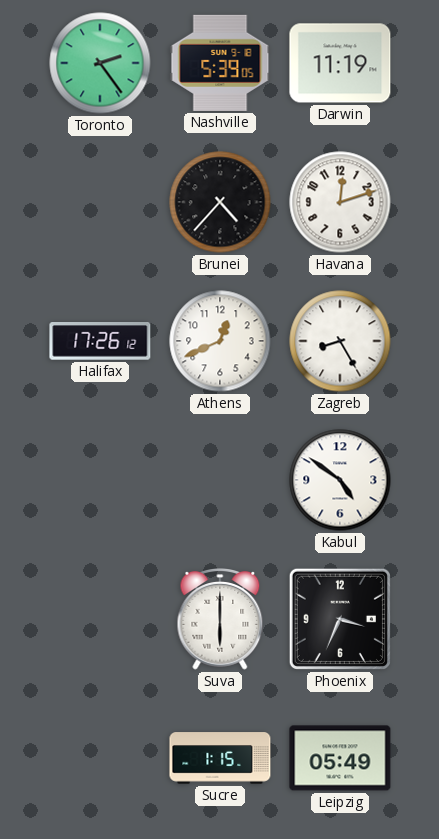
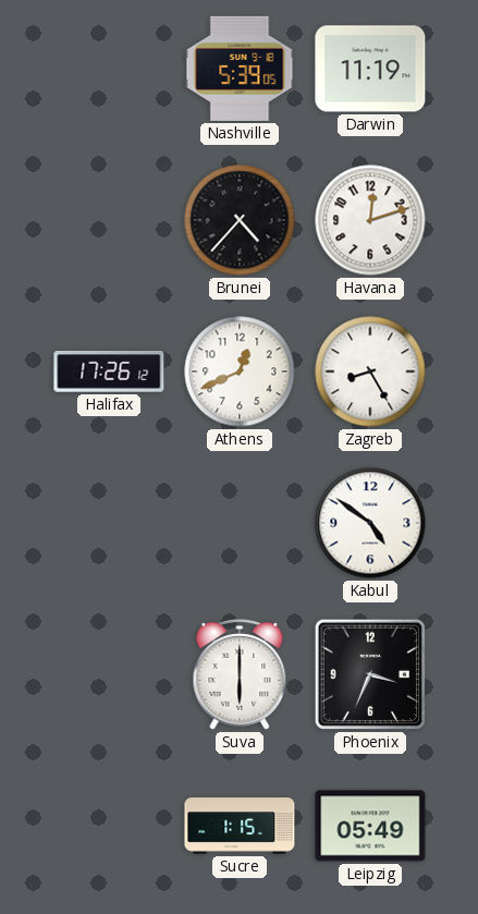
Toronto: 2:24 -> none (100, 63)
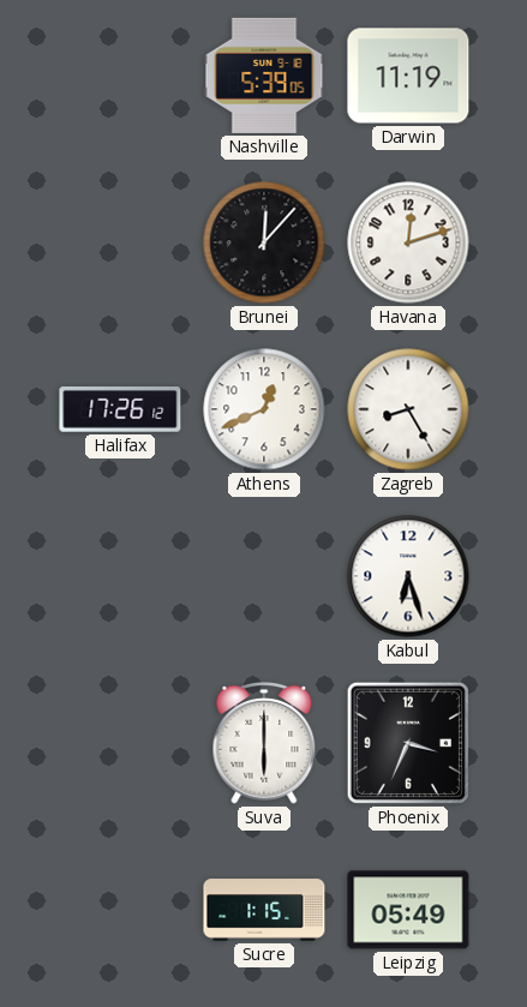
Brunei: 4:37 -> 12:07 (264, 242)
Kabul: 4:51 -> 6:27 (408, 576)
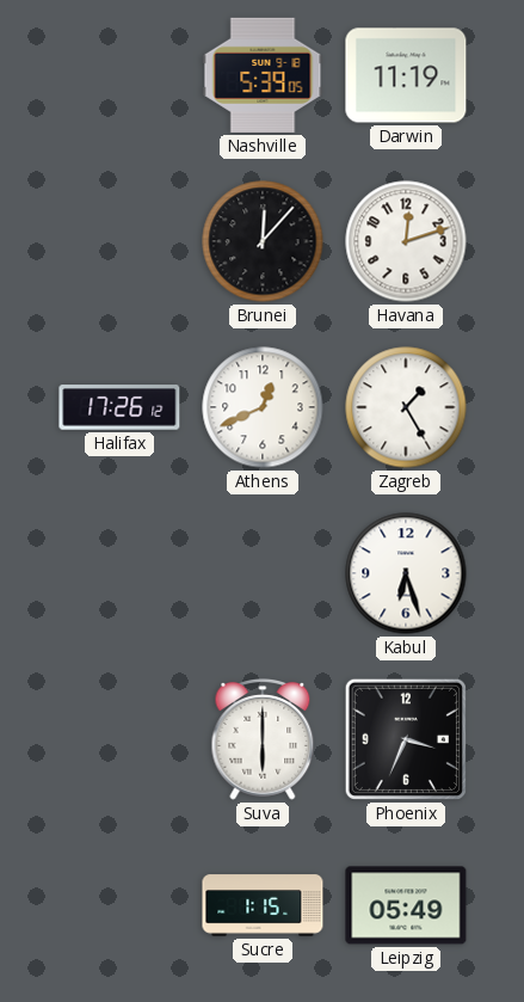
Zagreb: 8:25 -> 1:25 (406, 407)
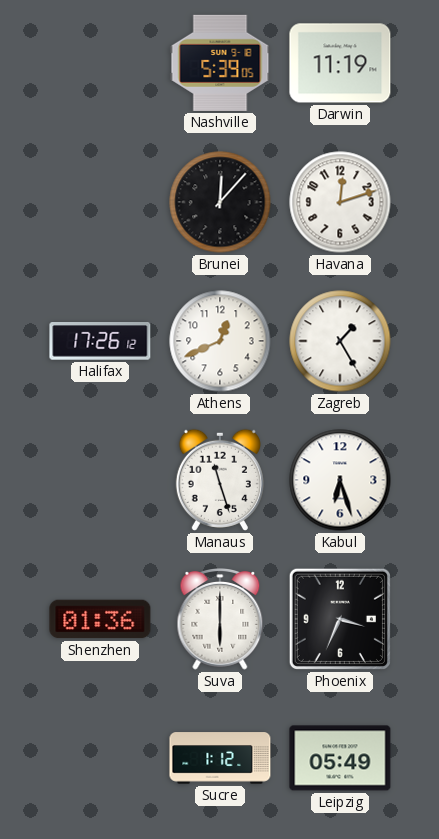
Manaus: none -> 11:27 (220, 480)
Shenzhen: none -> 01:36 (100, 619)
Sucre: 1:15 -> 1:12 (220, 758)
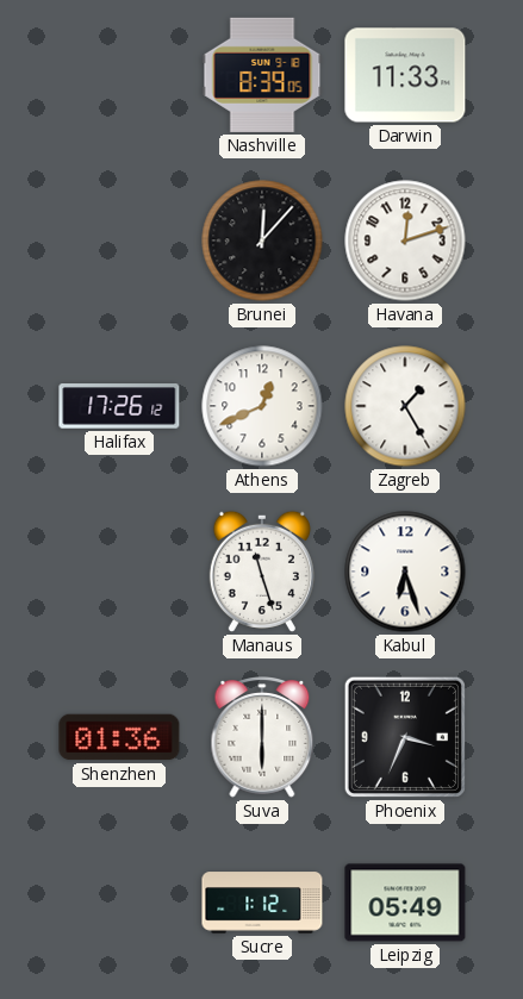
Nashville: 5:39 -> 8:39 (262, 75)
Darwin: 11:19 -> 11:33 (405, 75)
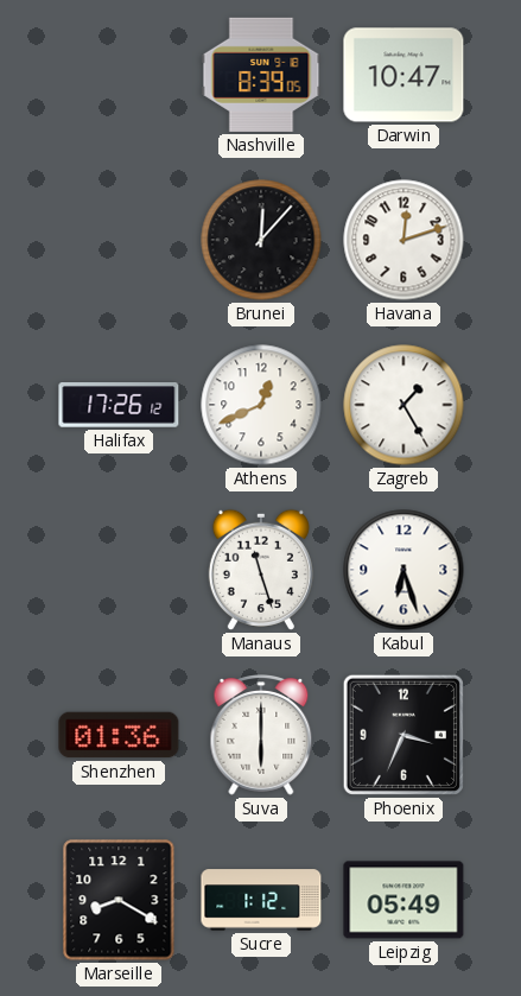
Darwin: 11:33 -> 10:47 (404, 75)
Marseille: none -> 8:20 (119, 900)
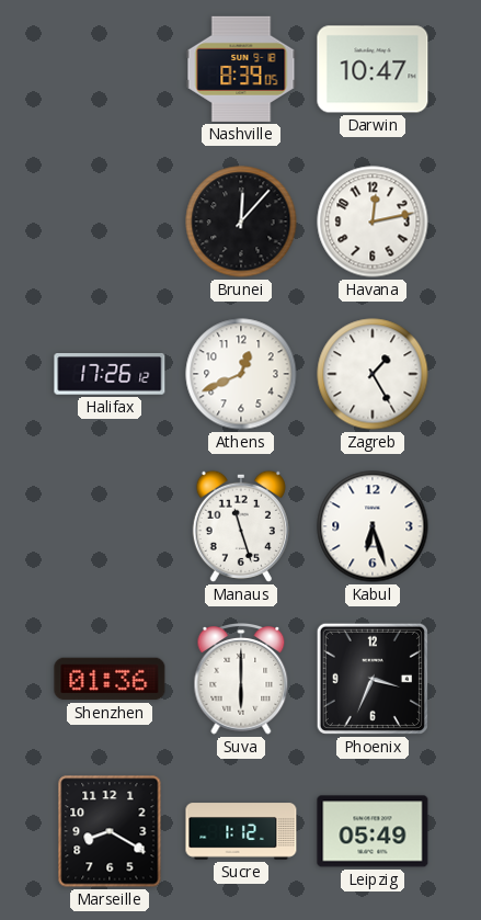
Havana: 12:12 -> 12:13 (373, 222)
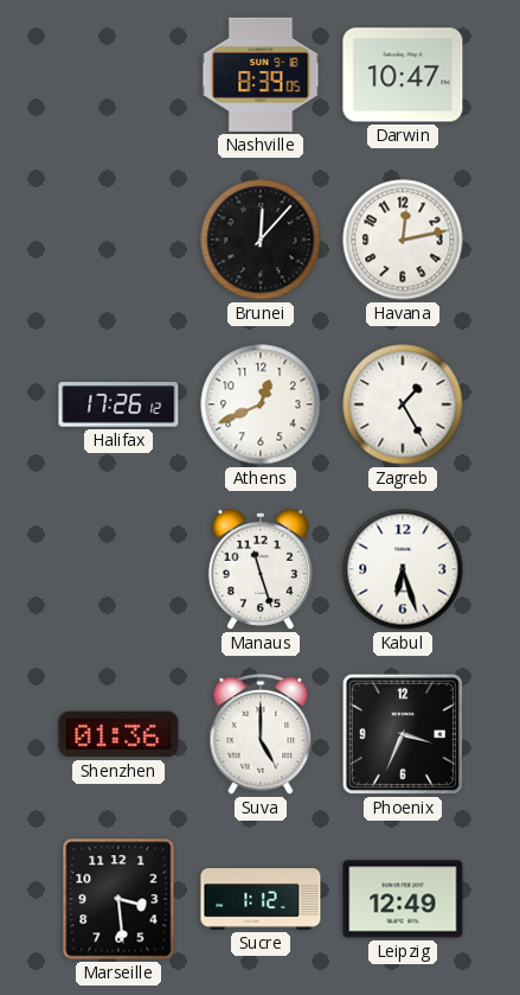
Suva: 6:00 -> 5:00 (261, 735)
Marseille: 8:20 -> 3:29 (118, 899)
Leipzig: 05:49 -> 12:49 (403, 899)
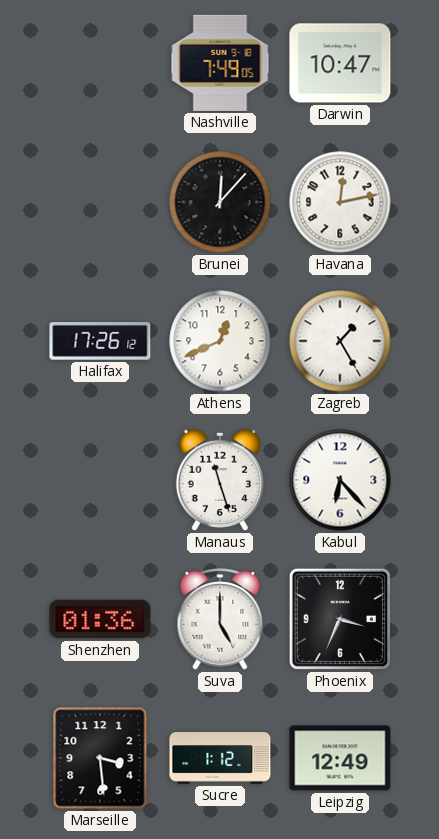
Nashville: 8:39 -> 7:49 (220, 63)
Kabul: 6:27 -> 6:23 (340, 480)
